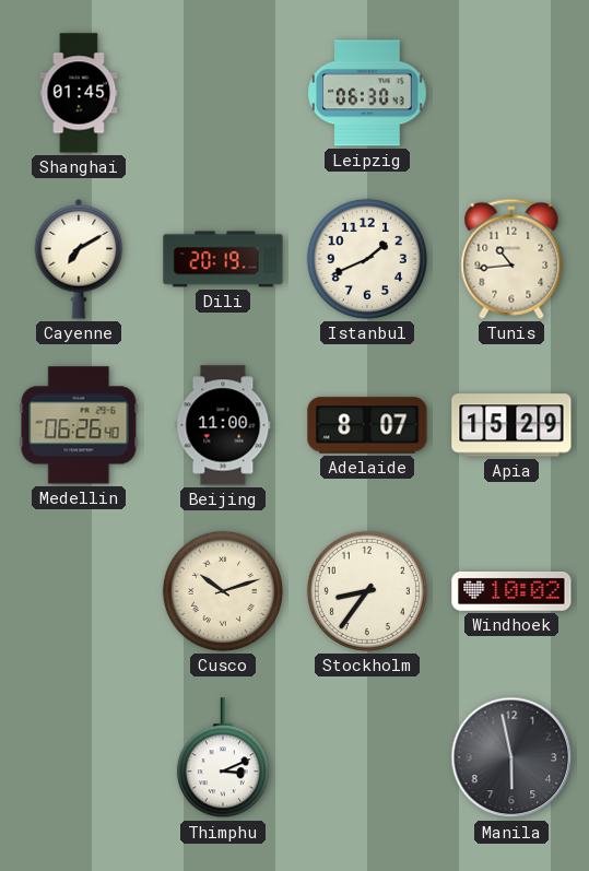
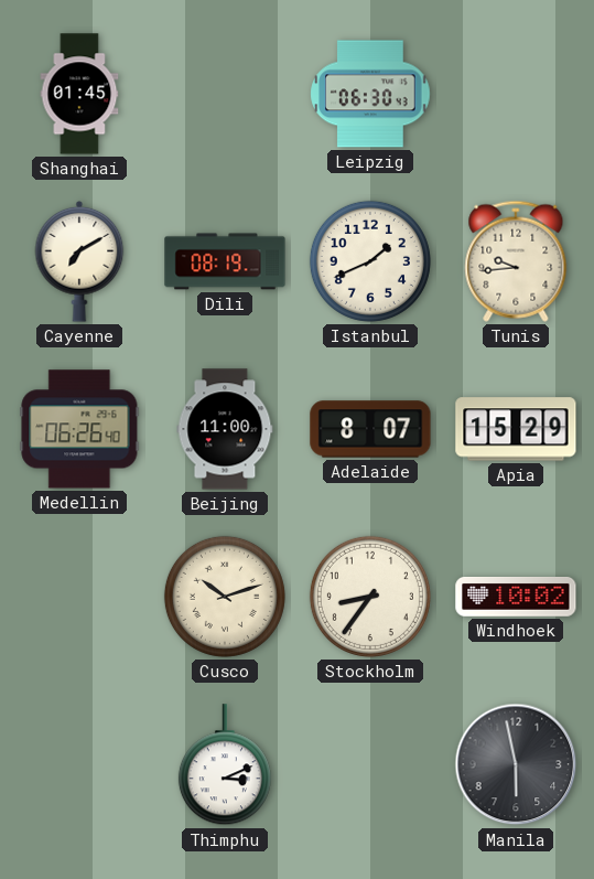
Dili: 20:19 -> 08:19 (225, 261)
Tunis: 10:44 -> 9:44 (516, 261)
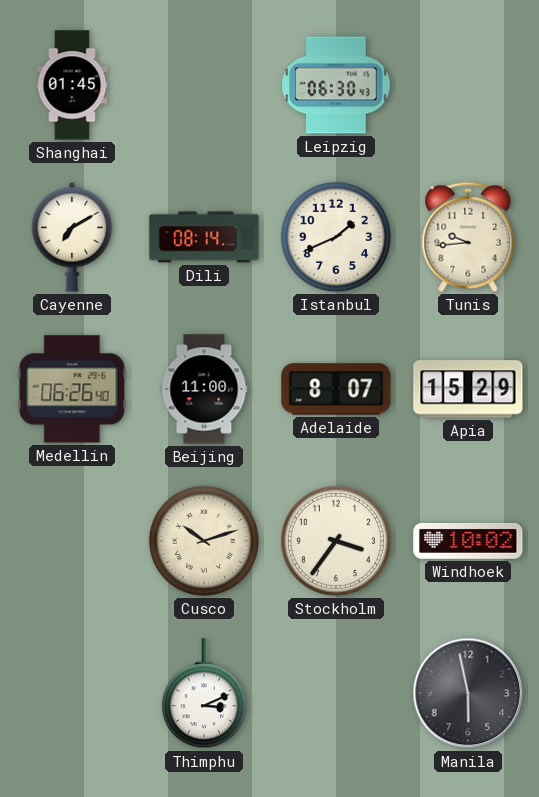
Dili: 08:19 -> 08:14 (204, 237)
Stockholm: 8:36 -> 3:36 (336, 541)
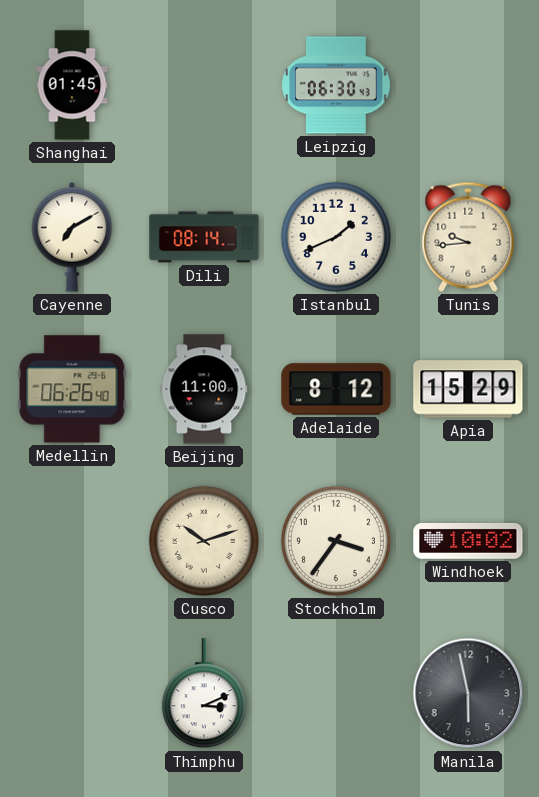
Adelaide: 8:07 -> 8:12 (336, 389)
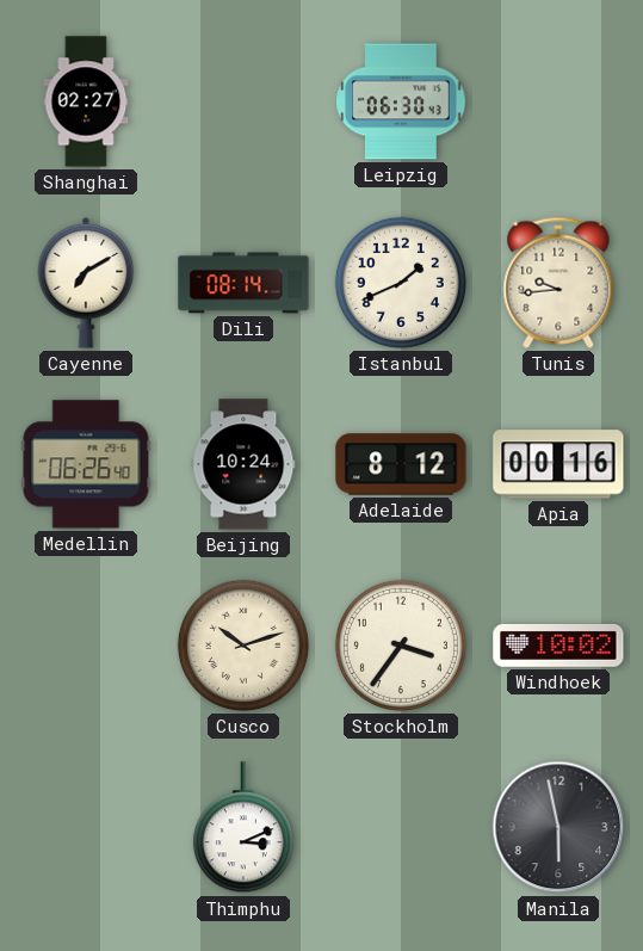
Shanghai: 01:45 -> 02:27 (86, 101)
Beijing: 11:00 -> 10:24 (243, 464)
Apia: 15:29 -> 00:16 (558, 464)
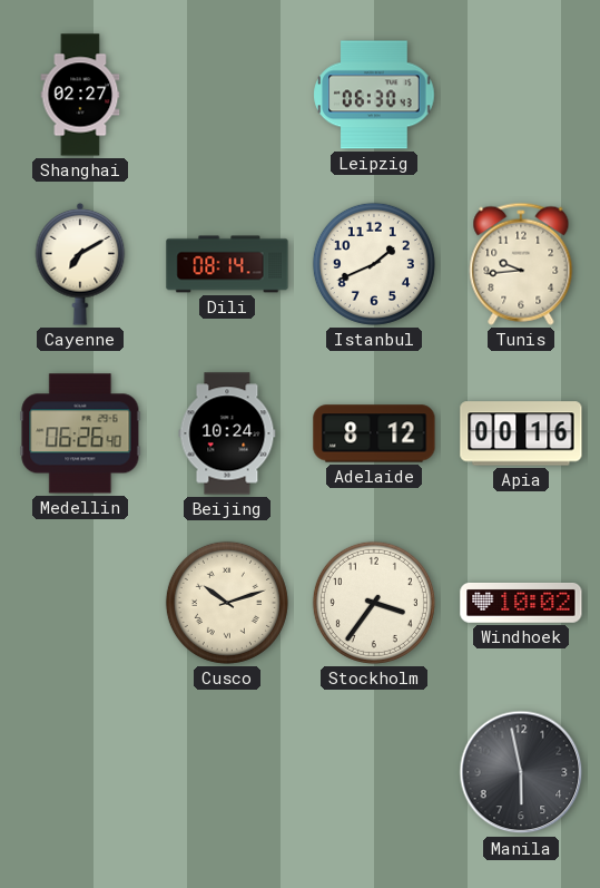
Thimphu: 3:11 -> none (243, 828)
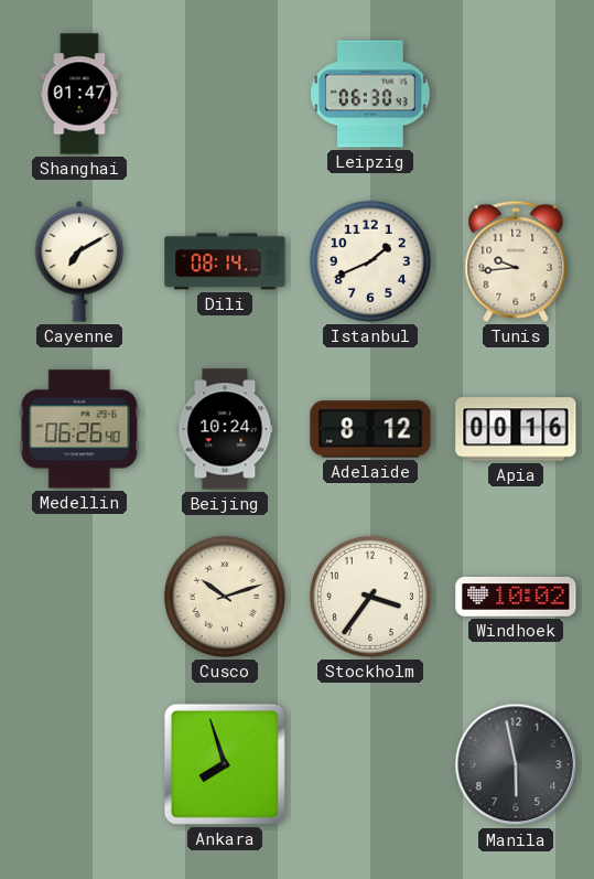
Shanghai: 02:27 -> 01:47 (79, 94)
Ankara: none -> 7:57 (225, 764)
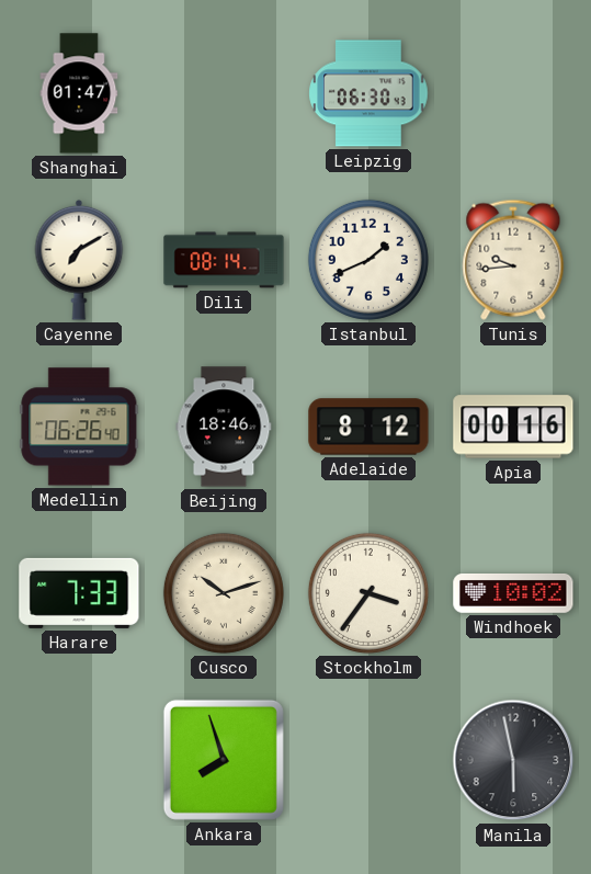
Beijing: 10:24 -> 18:46 (224, 427)
Harare: none -> 7:33 (79, 593)
